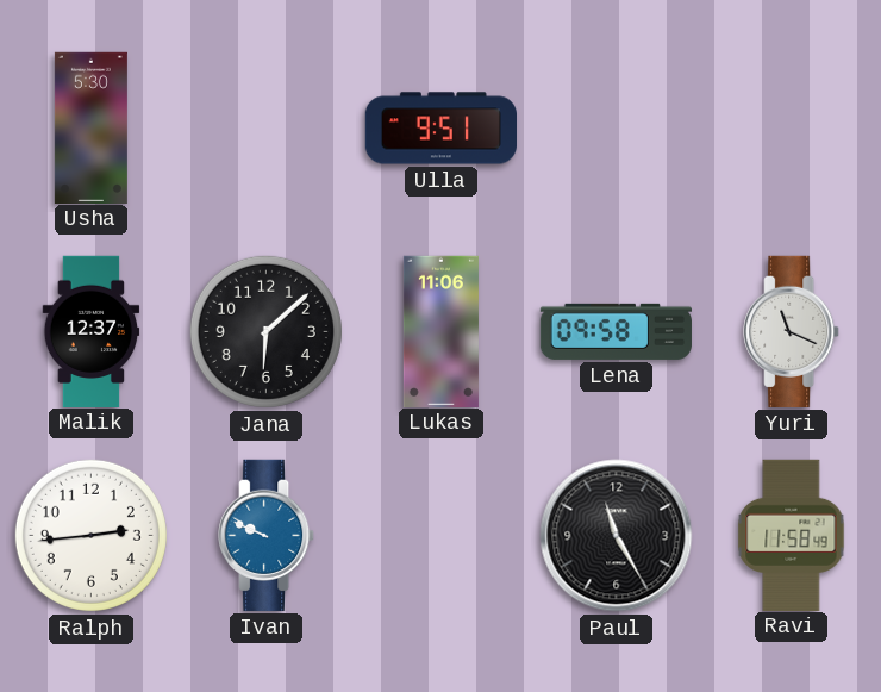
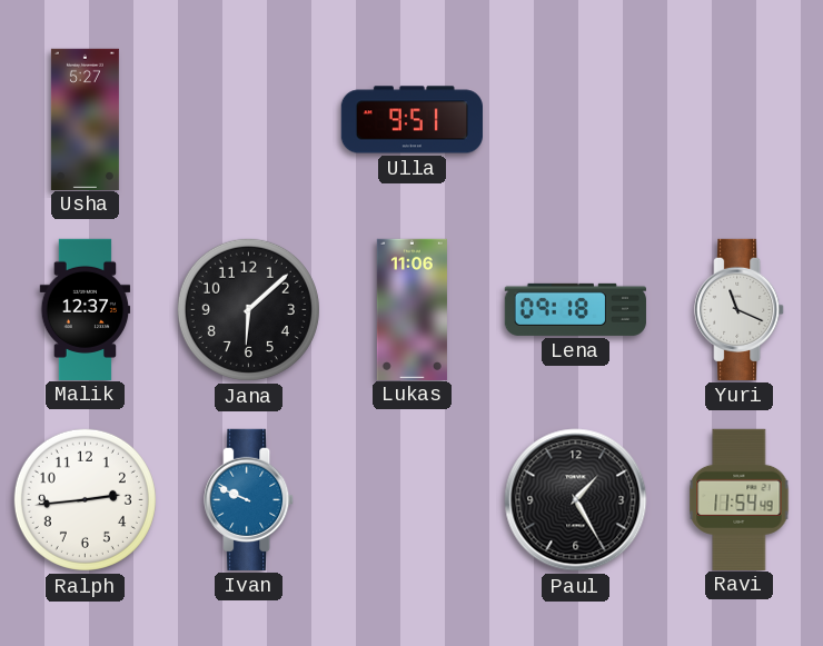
Usha: 5:30 -> 5:27 (85, 119)
Lena: 09:58 -> 09:18 (575, 309)
Paul: 11:25 -> 1:25 (576, 500)
Ravi: 11:58 -> 11:54 (740, 499)
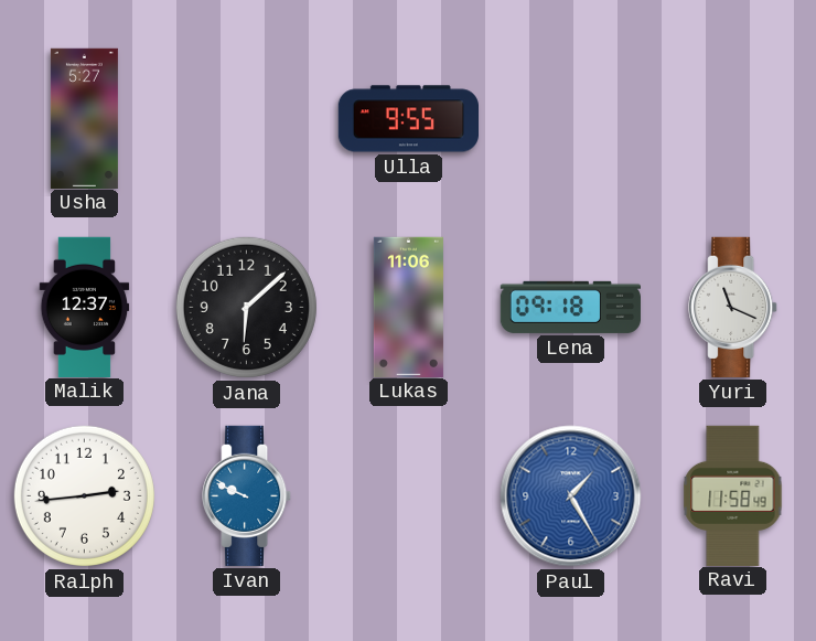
Ulla: 9:51 -> 9:55 (408, 119)
Paul dial: black -> blue (571, 496)
Ravi: 11:54 -> 11:58 (733, 495)
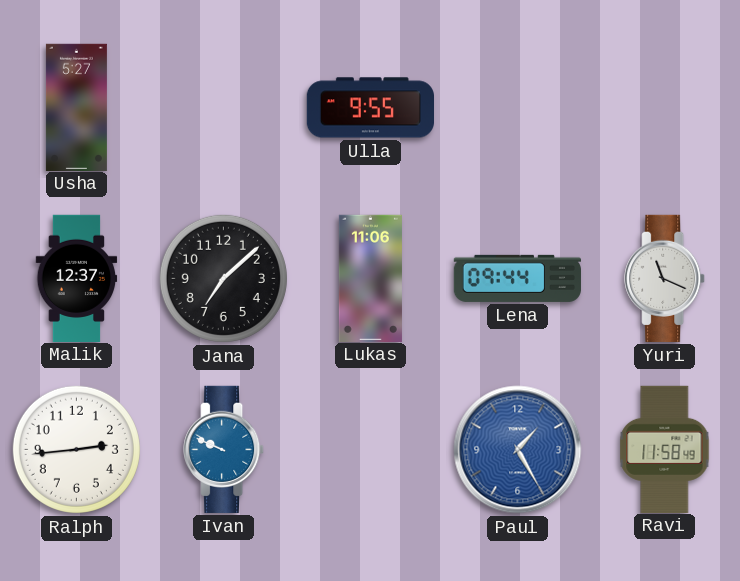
Jana: 6:08 -> 7:08 (223, 278)
Lena: 09:18 -> 09:44 (517, 278)
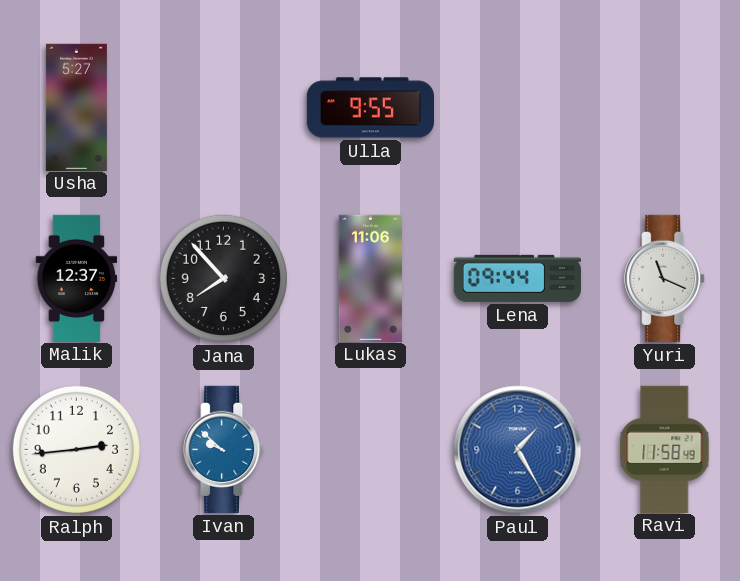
Jana: 7:08 -> 7:53 (223, 278)
Ivan: 9:49 -> 9:52 (224, 449)
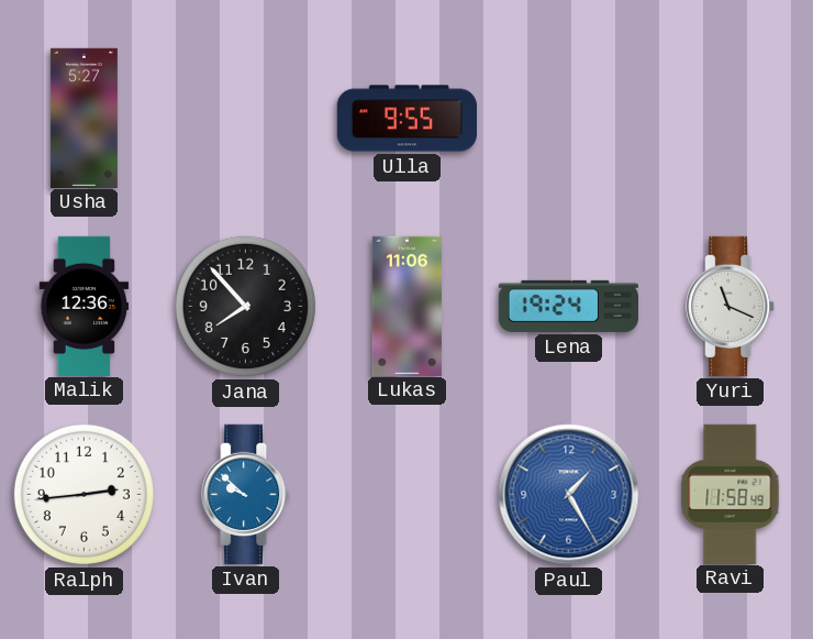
Malik: 12:37 -> 12:36 (85, 306)
Lena: 09:44 -> 19:24 (568, 306)
